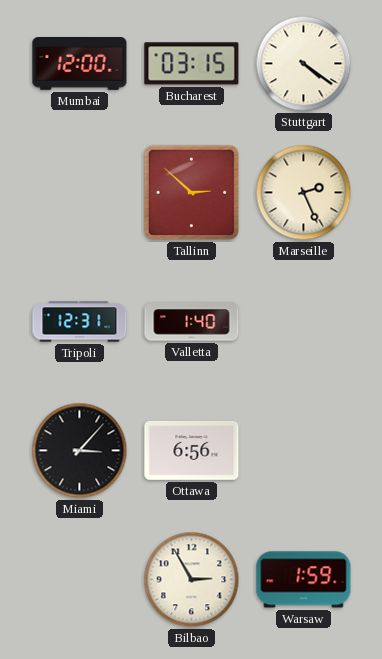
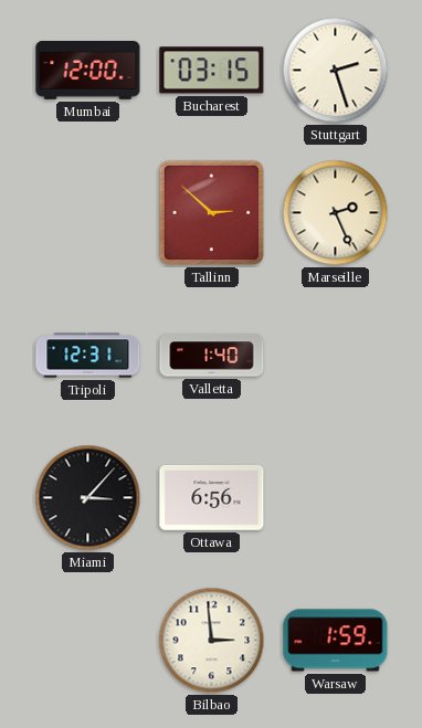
Stuttgart: 4:21 -> 2:27 (336, 71)
Bilbao: 2:55 -> 2:59 (212, 641)
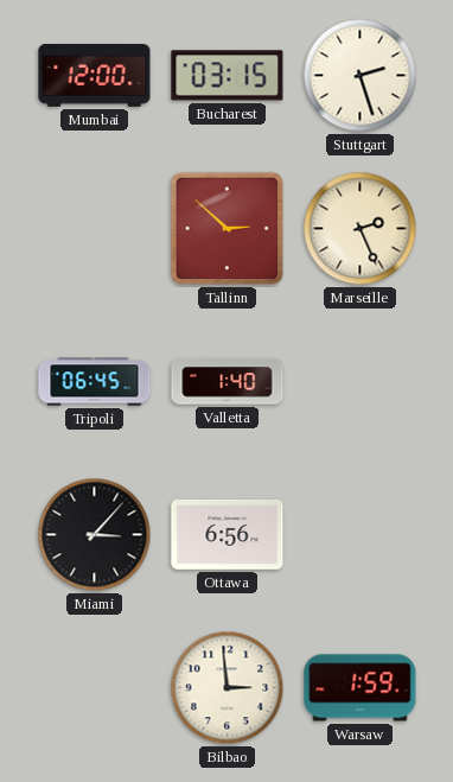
Tripoli: 12:31 -> 06:45 (95, 382)
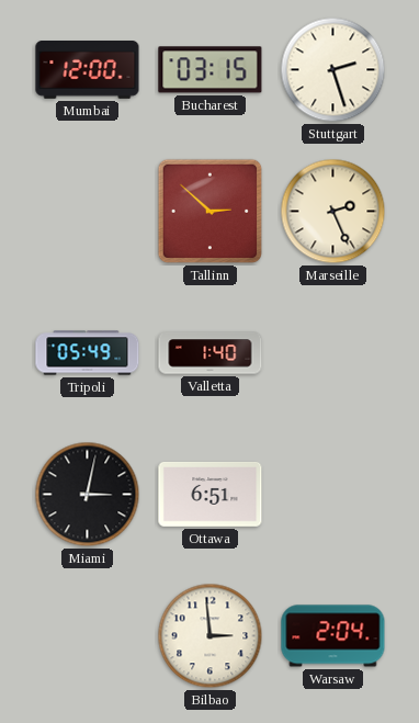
Tripoli: 06:45 -> 05:49 (88, 353)
Miami: 3:07 -> 3:02 (88, 495)
Ottawa: 6:56 -> 6:51 (211, 494)
Warsaw: 1:59 -> 2:04 (333, 636)
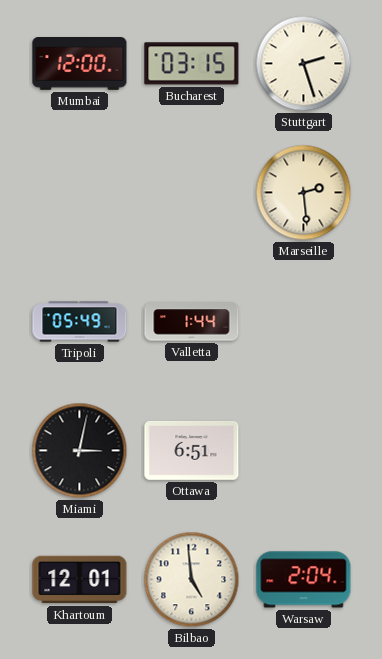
Tallinn: 2:52 -> none (211, 212)
Marseille: 2:26 -> 2:29 (304, 193)
Valletta: 1:40 -> 1:44 (192, 322)
Khartoum: none -> 12:01 (80, 580)
Bilbao: 2:59 -> 4:59 (192, 580)
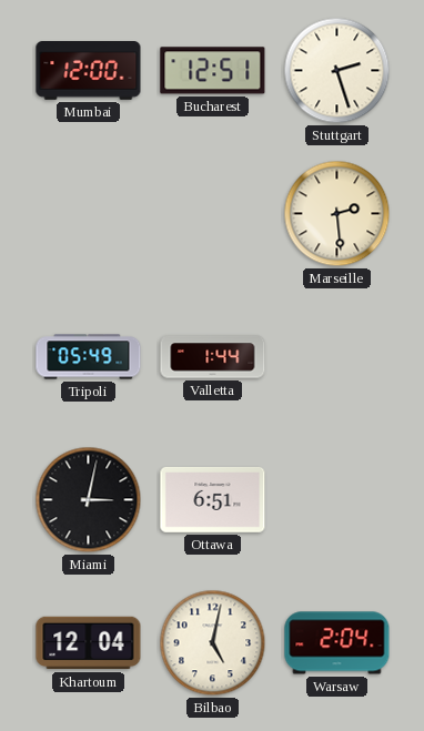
Bucharest: 03:15 -> 12:51 (213, 71)
Khartoum: 12:01 -> 12:04 (89, 643)
Bilbao: 4:59 -> 5:02 (213, 643)
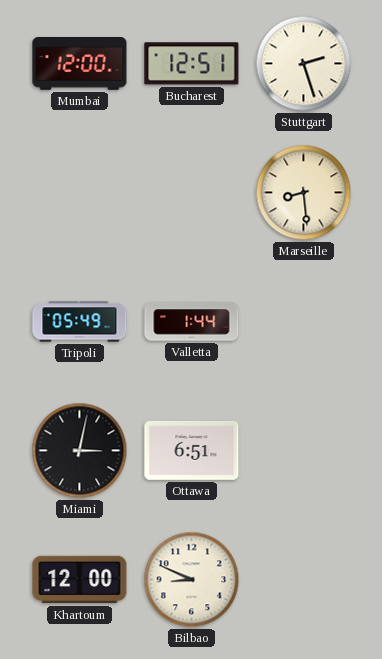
Marseille: 2:29 -> 8:29 (304, 193)
Khartoum: 12:04 -> 12:00 (80, 580)
Bilbao: 5:02 -> 8:49 (192, 580)
Warsaw: 2:04 -> none (337, 643)
